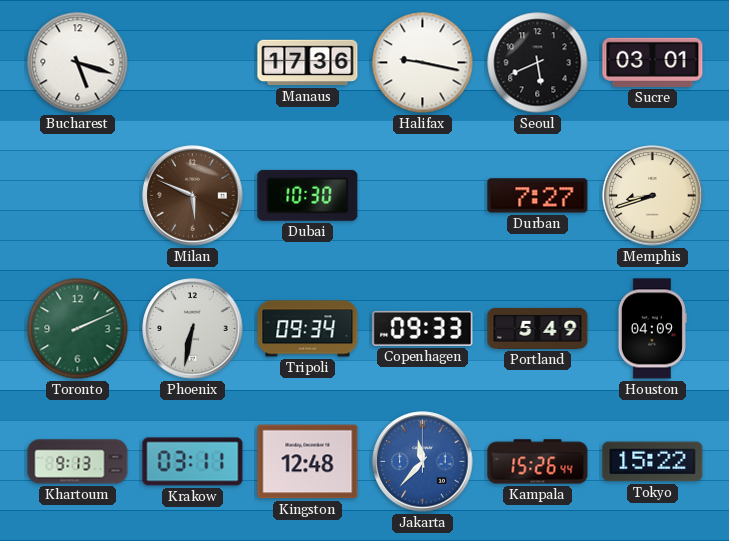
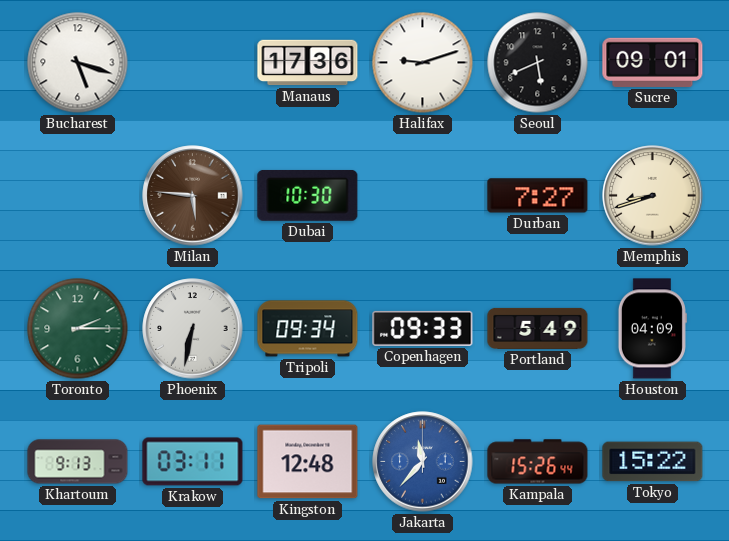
Halifax: 9:17 -> 9:12 (423, 63)
Sucre: 03:01 -> 09:01 (653, 62)
Milan: 5:49 -> 5:46 (193, 196)
Toronto: 2:11 -> 2:15 (78, 329)
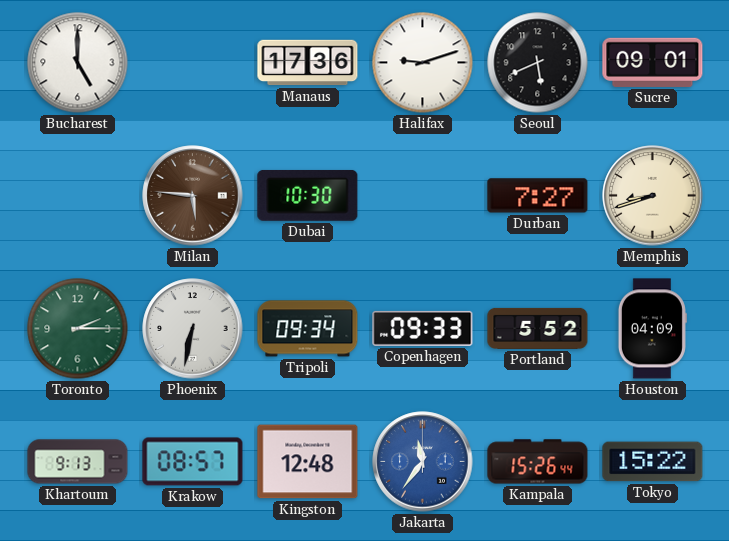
Bucharest: 5:18 -> 5:00 (78, 63)
Portland: 5:49 -> 5:52 (538, 328)
Krakow: 03:11 -> 08:57 (193, 462)
Jakarta: 11:37 -> 11:36 (423, 462)
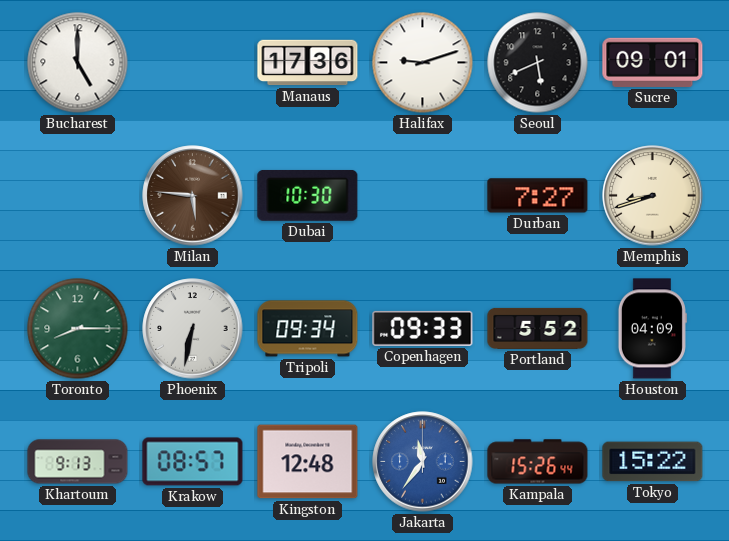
Toronto: 2:15 -> 8:15 (78, 329)
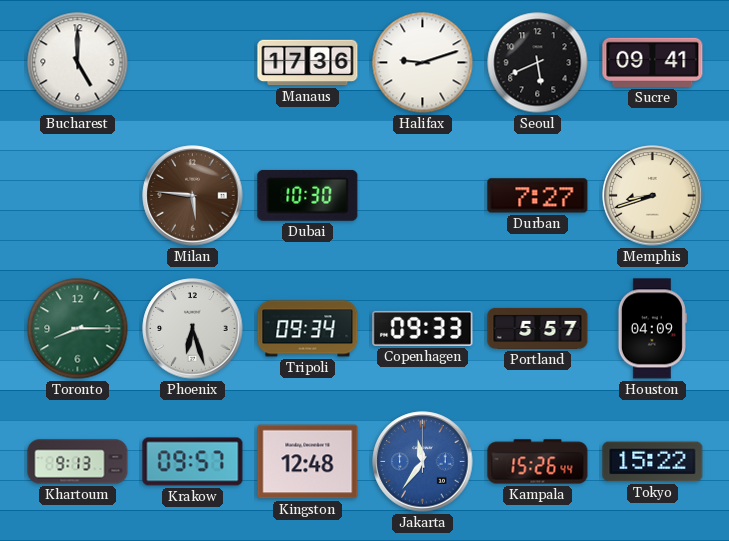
Sucre: 09:01 -> 09:41 (653, 62)
Phoenix: 6:32 -> 6:27 (193, 329)
Portland: 5:52 -> 5:57 (538, 328)
Krakow: 08:57 -> 09:57 (193, 462)
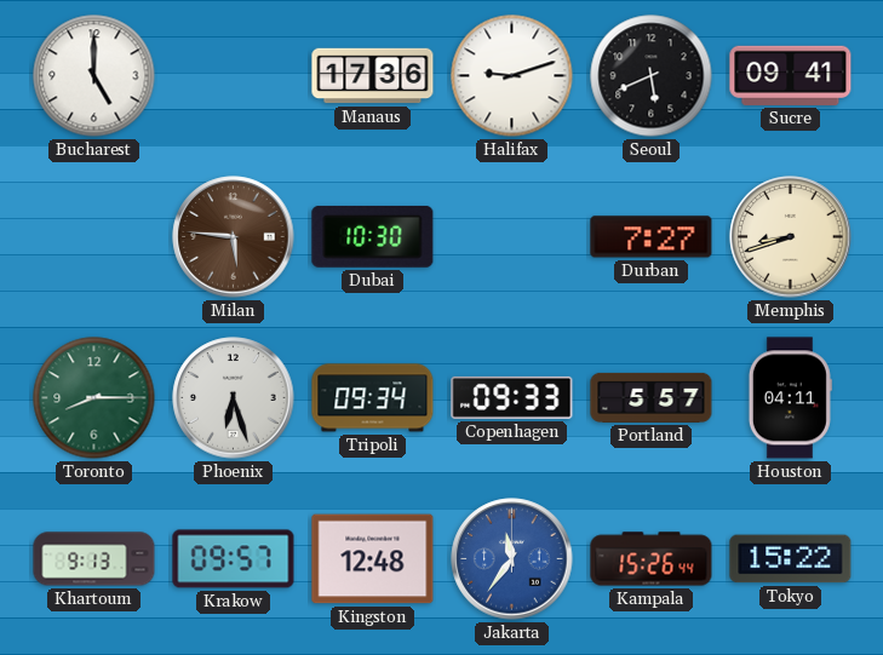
Houston: 04:09 -> 04:11 (790, 398)
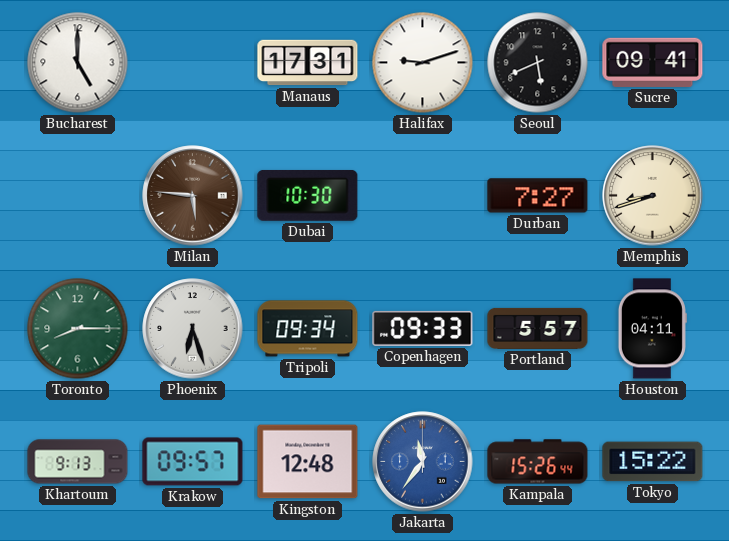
Manaus: 17:36 -> 17:31 (308, 63)
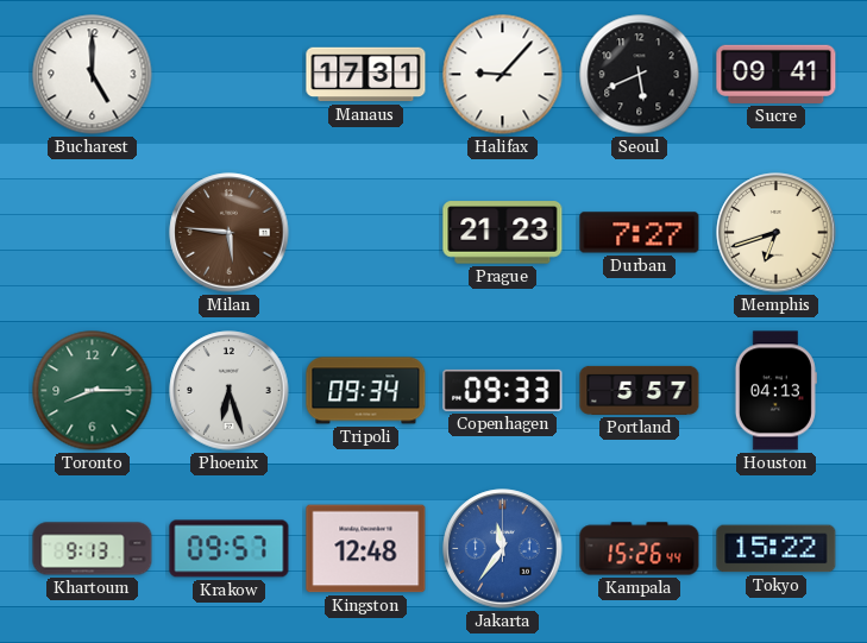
Halifax: 9:12 -> 9:07 (503, 75)
Dubai: 10:30 -> none (308, 195)
Prague: none -> 21:23 (503, 233)
Memphis: 8:42 -> 6:42 (777, 233)
Houston: 04:11 -> 04:13 (775, 391)
